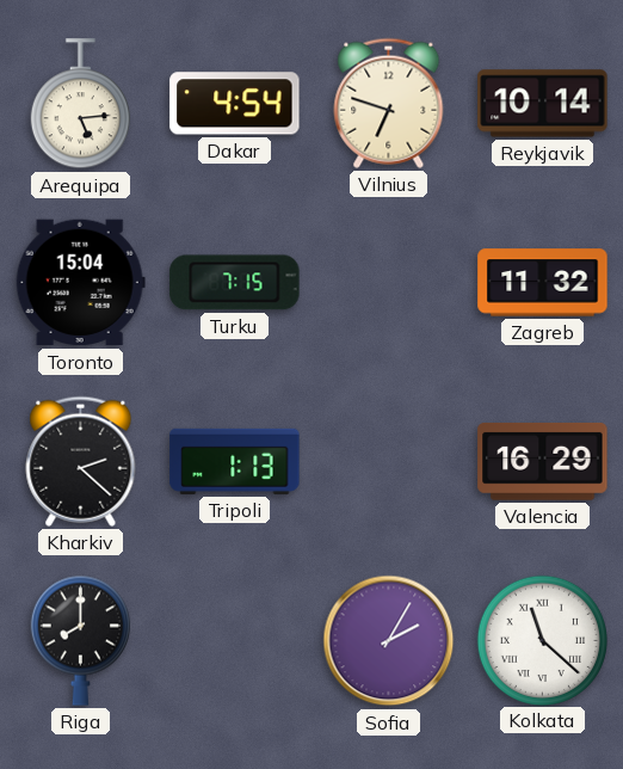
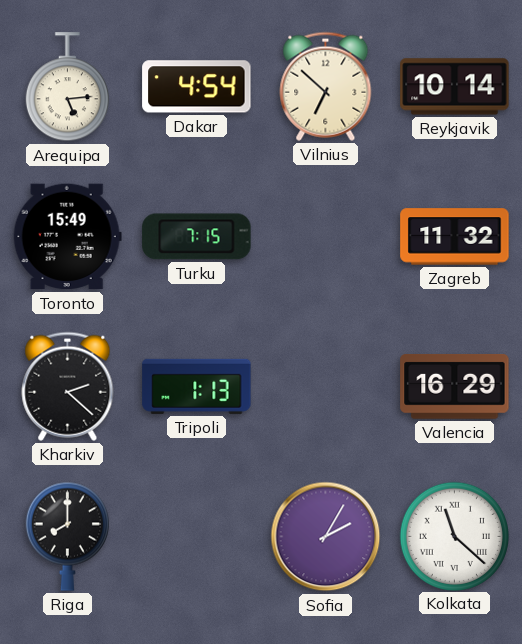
Vilnius: 6:48 -> 6:52 (326, 86)
Toronto: 15:04 -> 15:49 (67, 237)
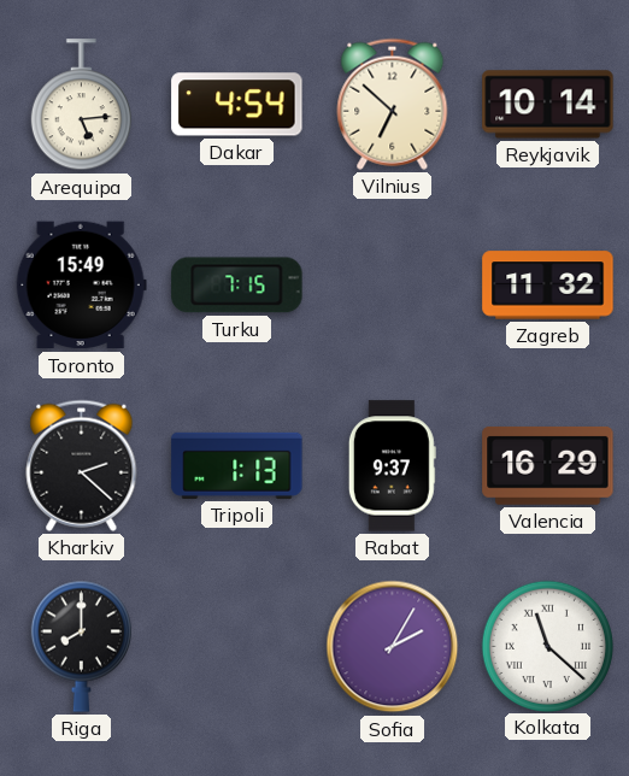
Rabat: none -> 9:37 (392, 466)
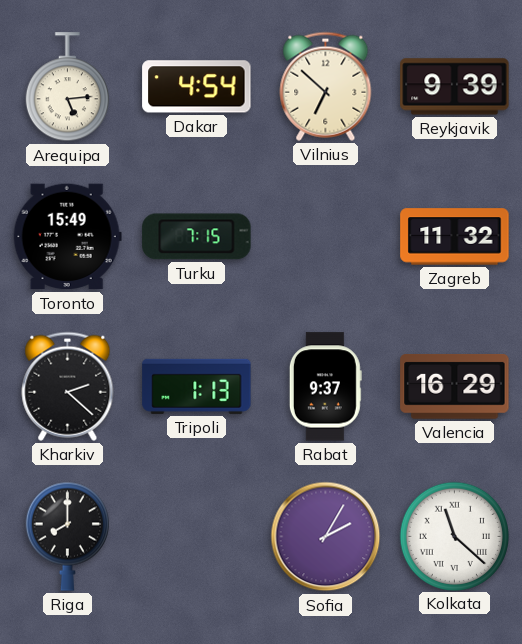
Reykjavik: 10:14 -> 9:39 (455, 87)
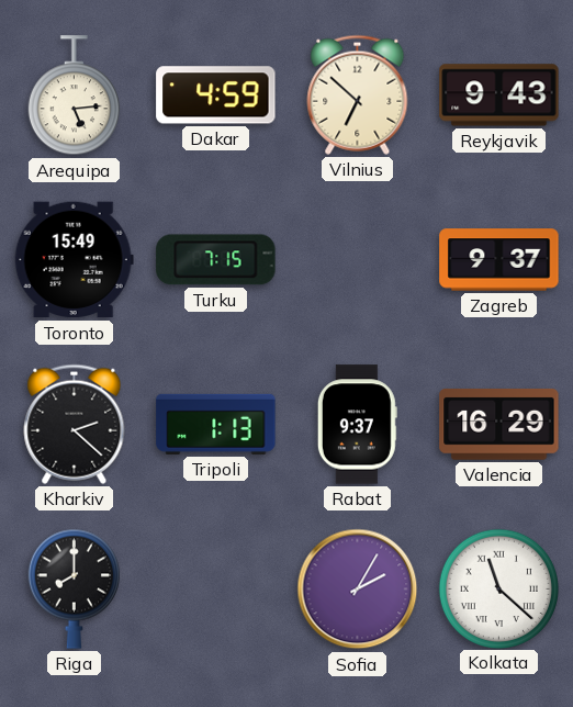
Dakar: 4:54 -> 4:59 (216, 96)
Reykjavik: 9:39 -> 9:43 (499, 96)
Zagreb: 11:32 -> 9:37 (499, 260)
